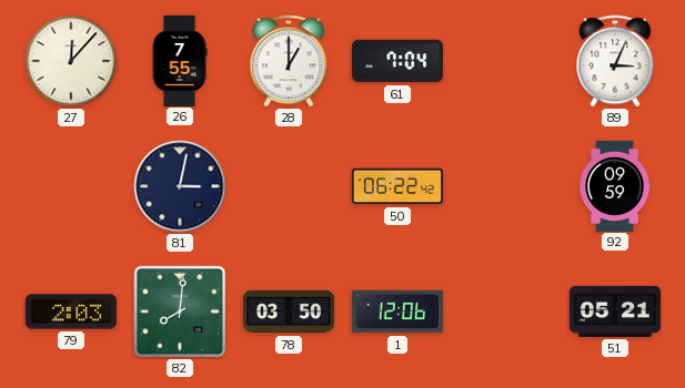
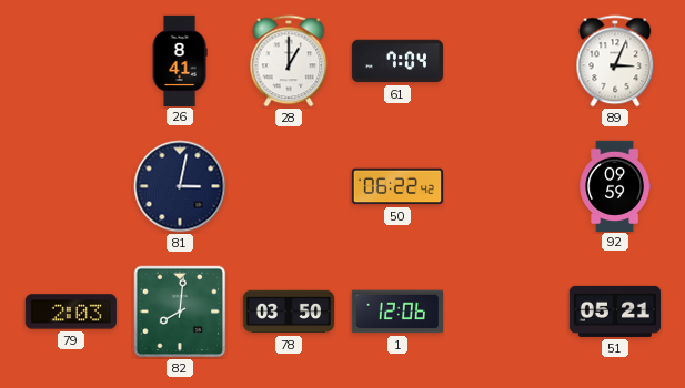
27: 12:07 -> none (71, 61)
26: 7:55 -> 8:41 (180, 60)
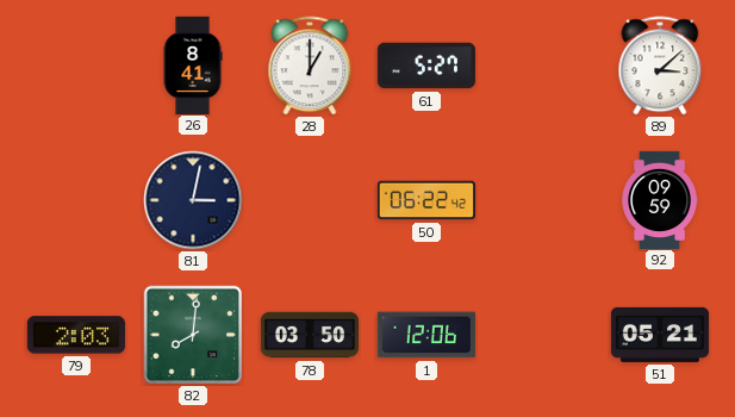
61: 7:04 -> 5:27 (426, 66)
89: 3:04 -> 3:08 (660, 66)
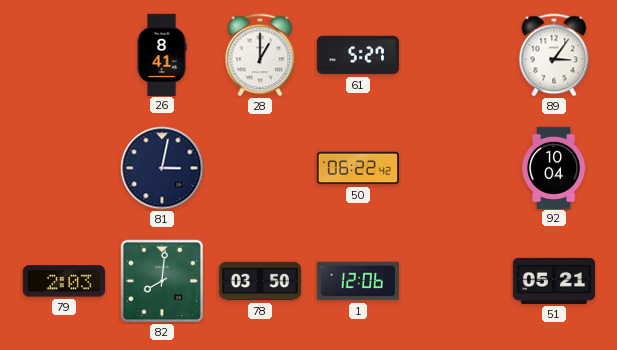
89: 3:08 -> 3:06 (554, 55)
92: 09:59 -> 10:04 (553, 167)
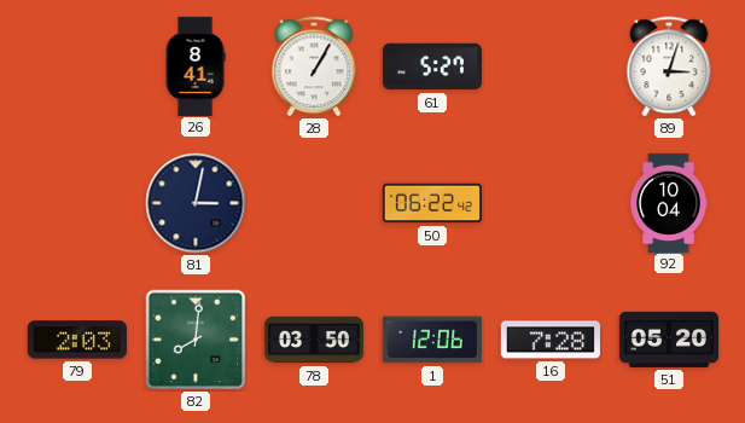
28: 1:00 -> 1:05 (314, 66)
89: 3:06 -> 3:03 (669, 66)
16: none -> 7:28 (551, 340)
51: 05:21 -> 05:20 (668, 340)
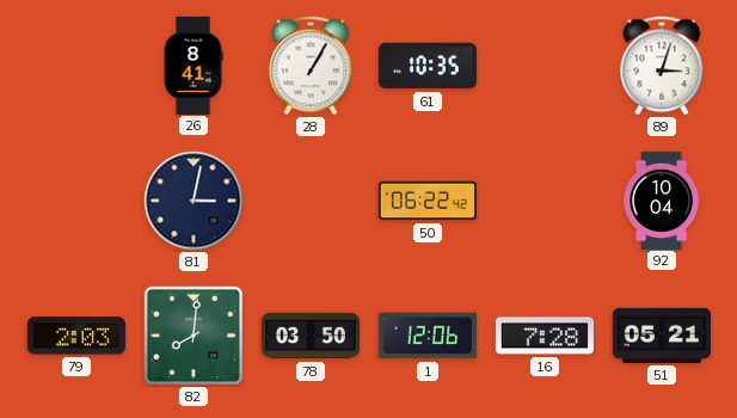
61: 5:27 -> 10:35 (428, 66)
51: 05:20 -> 05:21 (661, 336)
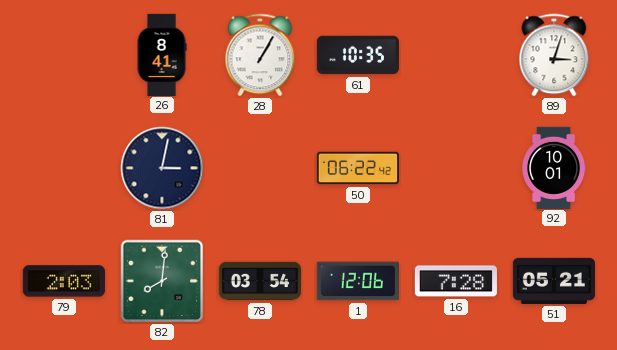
92: 10:04 -> 10:01 (553, 167)
78: 03:50 -> 03:54 (259, 281)
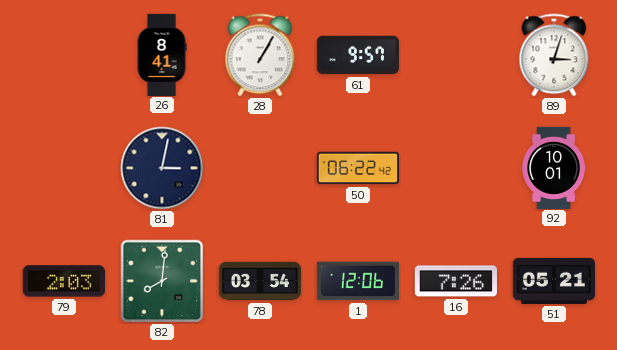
61: 10:35 -> 9:57 (358, 55)
16: 7:28 -> 7:26 (456, 281)
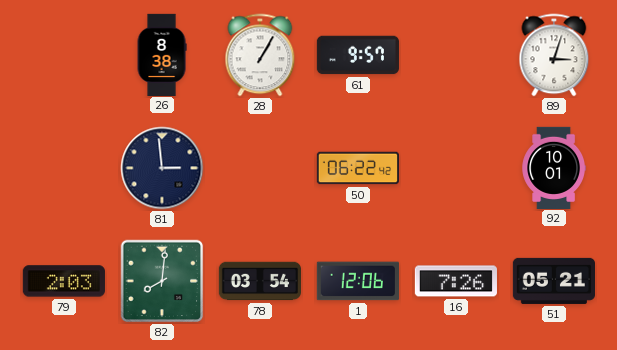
26: 8:41 -> 8:38 (162, 54)
81: 3:02 -> 2:59 (162, 168)
